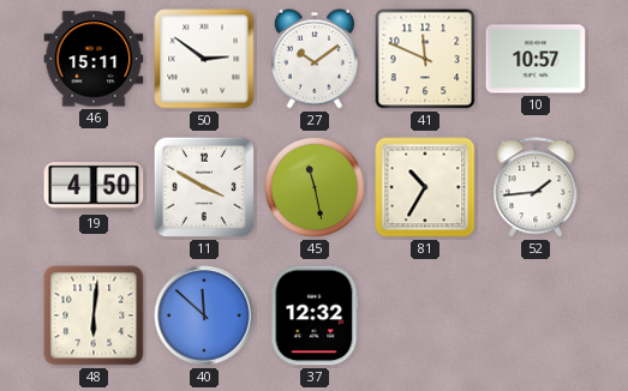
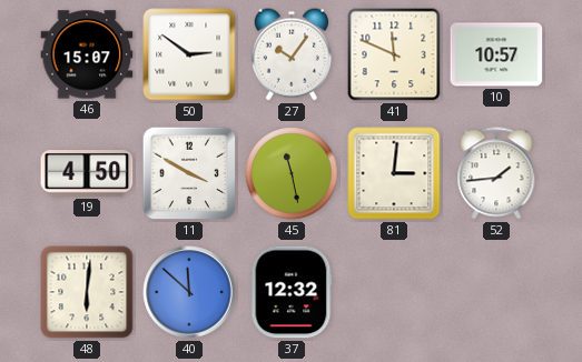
46: 15:11 -> 15:07 (87, 54)
27: 10:09 -> 10:06 (292, 54)
81: 10:35 -> 3:01 (394, 173)
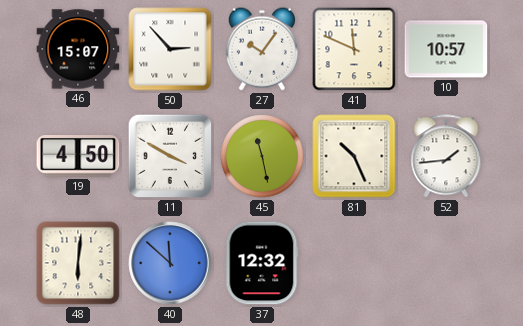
50: 2:51 -> 2:53 (170, 49)
81: 3:01 -> 10:26 (354, 156)
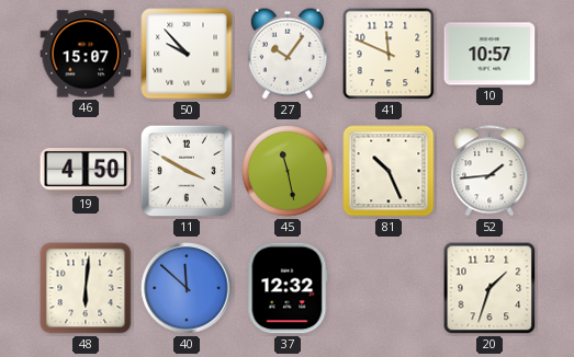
50: 2:53 -> 9:53 (187, 54)
20: none -> 1:33 (489, 288)
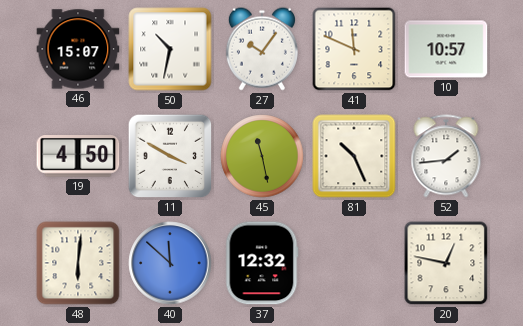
50: 9:53 -> 10:32 (170, 49)
20: 1:33 -> 12:47 (446, 263)
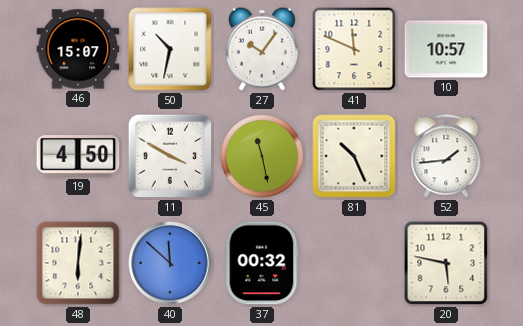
37: 12:32 -> 00:32 (262, 263)
20: 12:47 -> 5:47 (446, 263)
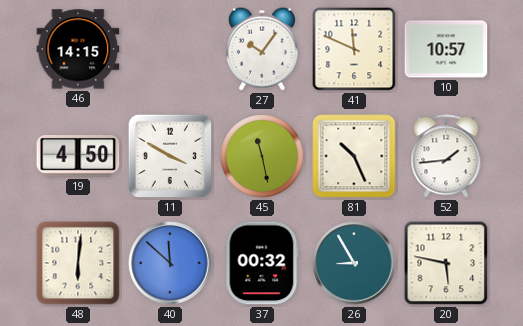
46: 15:07 -> 14:15 (78, 49)
50: 10:32 -> none (170, 49)
26: none -> 8:55 (354, 263)
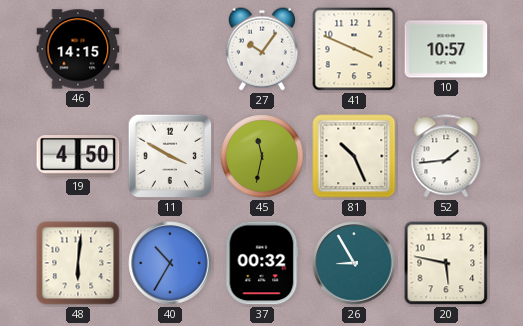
41: 11:49 -> 3:49 (354, 49)
45: 11:28 -> 11:32 (262, 156)
40: 11:52 -> 10:35 (170, 263)
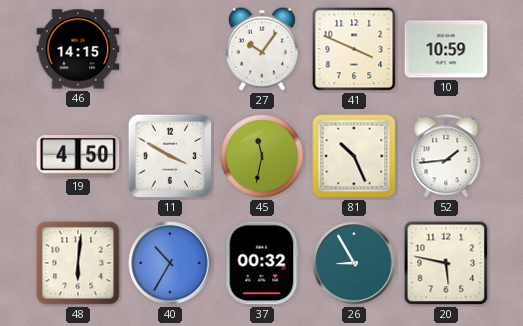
10: 10:57 -> 10:59 (446, 49)
